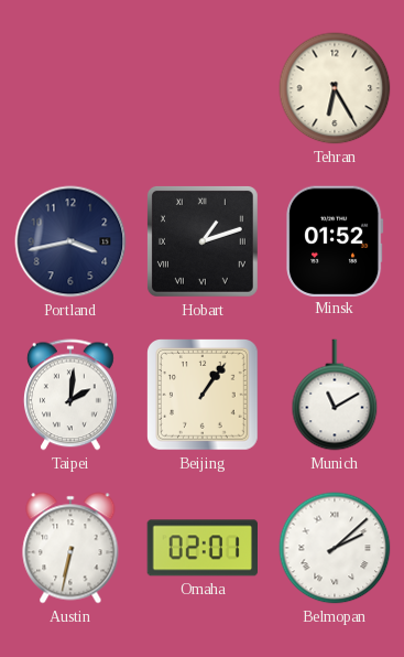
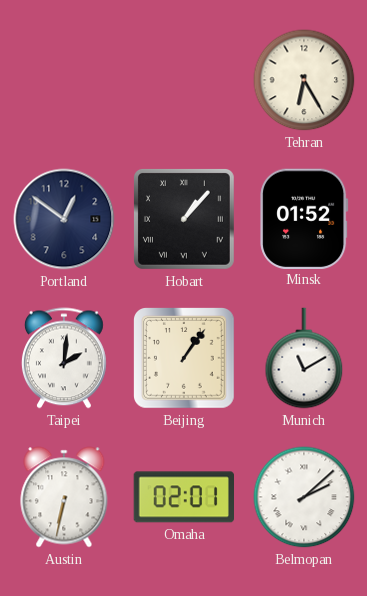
Portland: 3:43 -> 12:51 (64, 219)
Hobart: 1:12 -> 1:07 (184, 219)
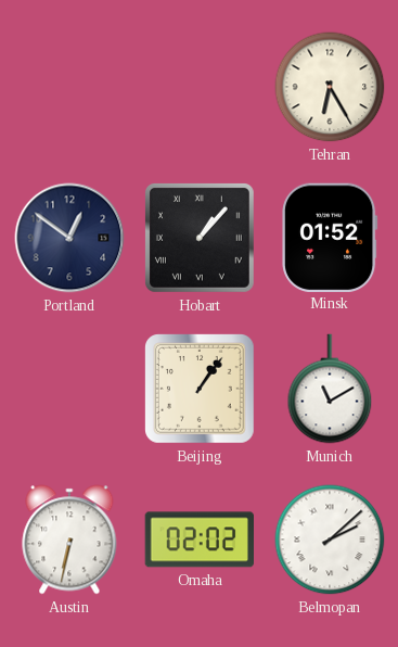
Taipei: 2:01 -> none (64, 358)
Omaha: 02:01 -> 02:02 (198, 540)
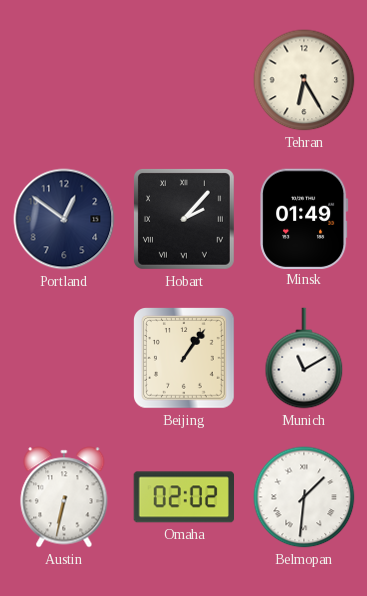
Hobart: 1:07 -> 2:07 (184, 219)
Minsk: 01:52 -> 01:49 (304, 218)
Belmopan: 2:08 -> 1:31 (304, 497)
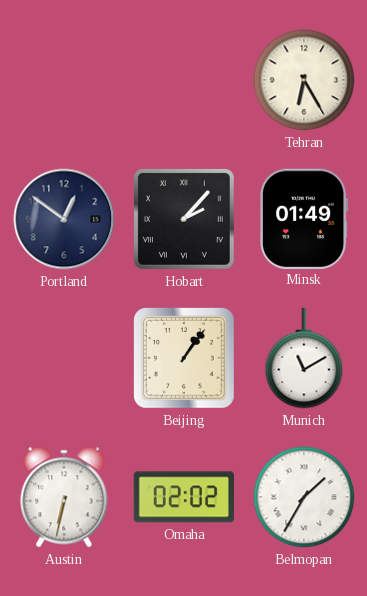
Belmopan: 1:31 -> 1:35 (304, 497)
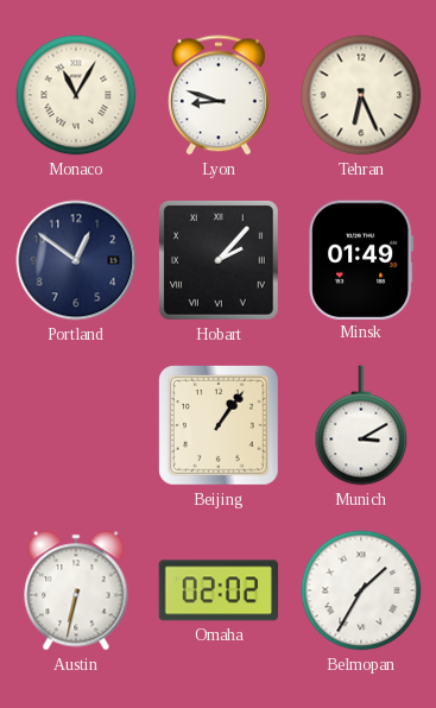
Monaco: none -> 11:05 (76, 95)
Lyon: none -> 8:48 (219, 95)
Tehran: 6:25 -> 6:26 (361, 95)
Munich: 11:10 -> 3:10 (361, 425)
